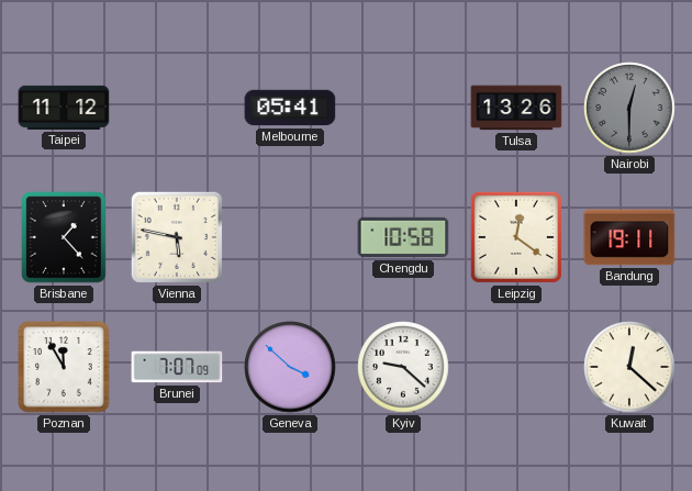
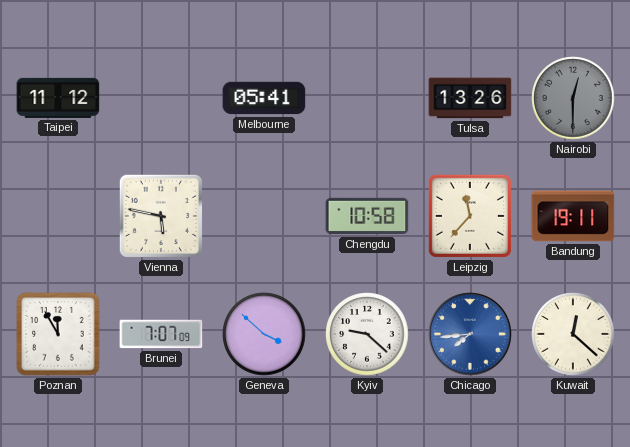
Brisbane: 1:23 -> none (64, 237)
Leipzig: 12:21 -> 11:37 (470, 216)
Chicago: none -> 7:44 (470, 334)
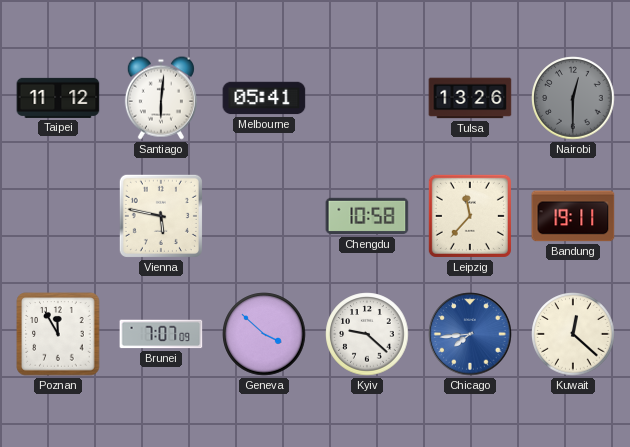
Santiago: none -> 6:01 (161, 98)
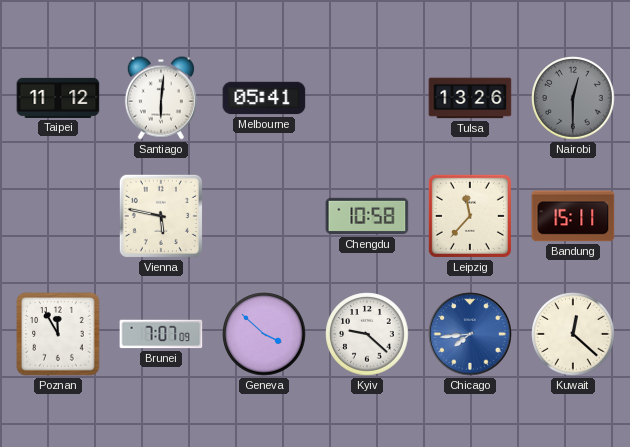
Bandung: 19:11 -> 15:11 (573, 216)
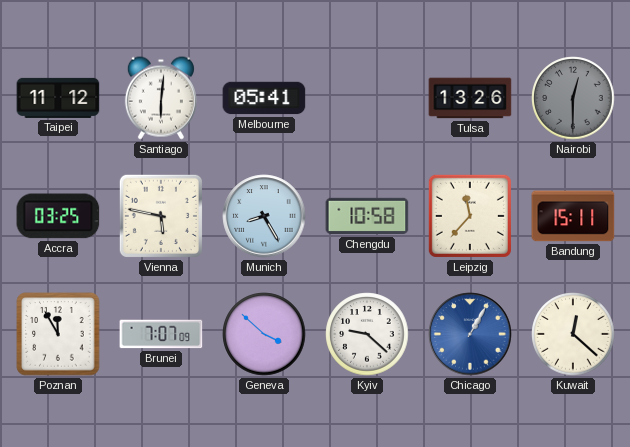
Accra: none -> 03:25 (58, 216)
Munich: none -> 8:25 (264, 216)
Chicago: 7:44 -> 1:05 (470, 334)
